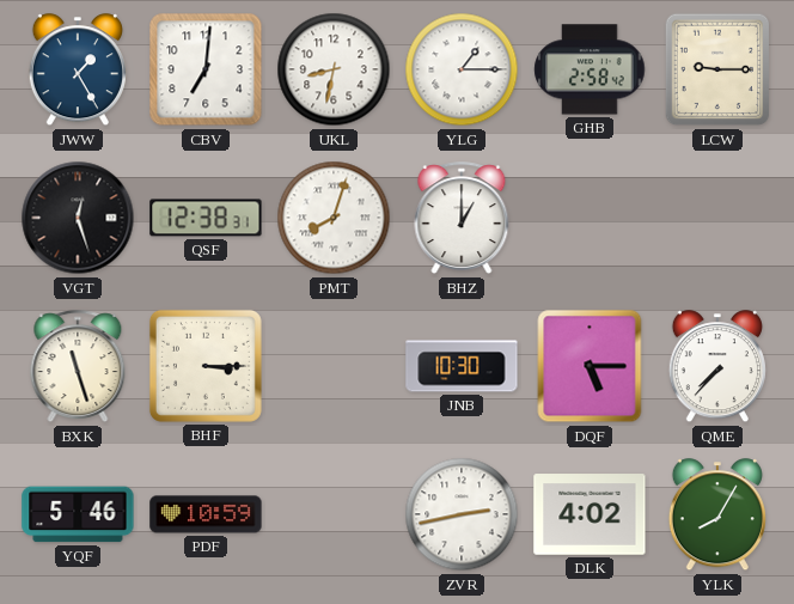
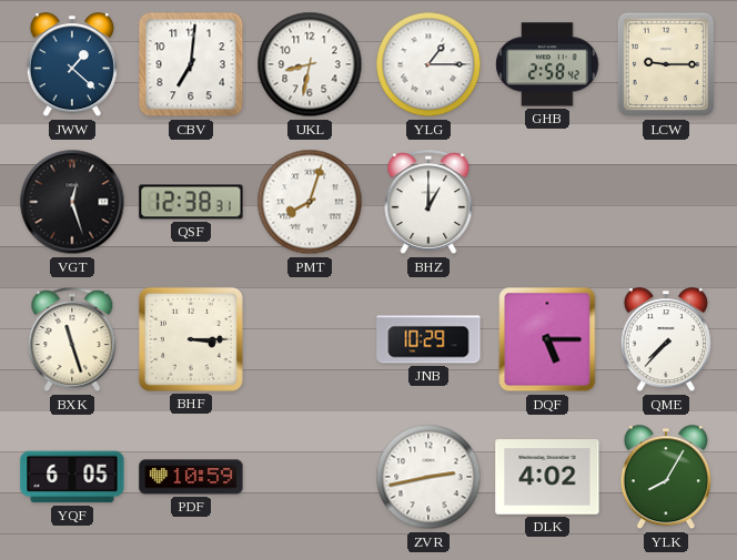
JWW: 1:25 -> 1:22 (72, 65)
JNB: 10:30 -> 10:29 (428, 339)
YQF: 5:46 -> 6:05 (72, 477)
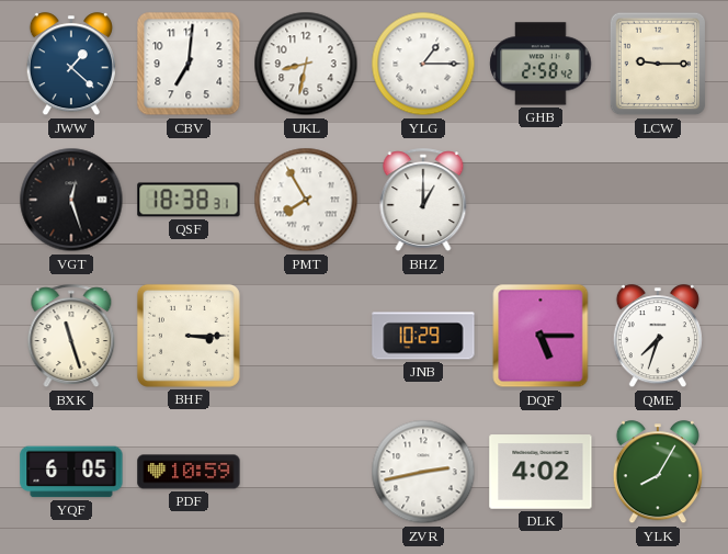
QSF: 12:38 -> 18:38 (189, 200)
PMT: 8:03 -> 7:55 (306, 200)
QME: 7:37 -> 7:33 (658, 337)
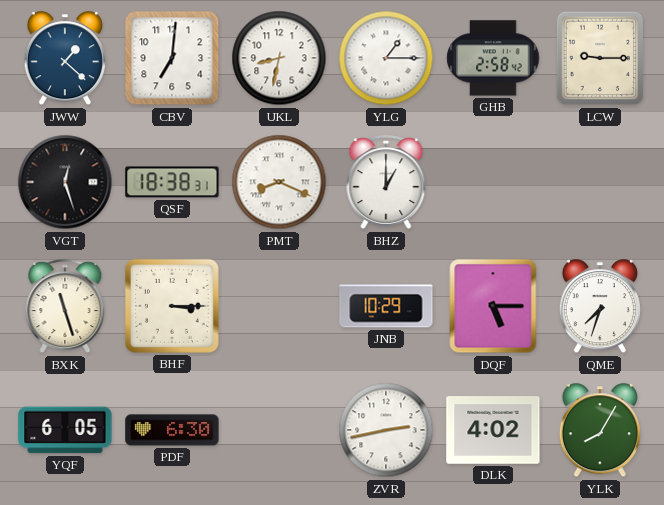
PMT: 7:55 -> 8:19 (279, 182)
PDF: 10:59 -> 6:30 (172, 430)
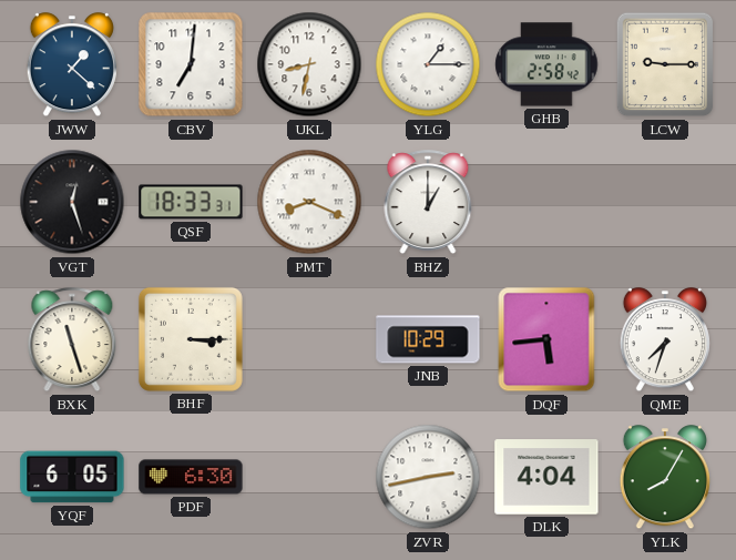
QSF: 18:38 -> 18:33 (191, 202)
DQF: 5:15 -> 5:44 (546, 339)
DLK: 4:02 -> 4:04 (546, 477)
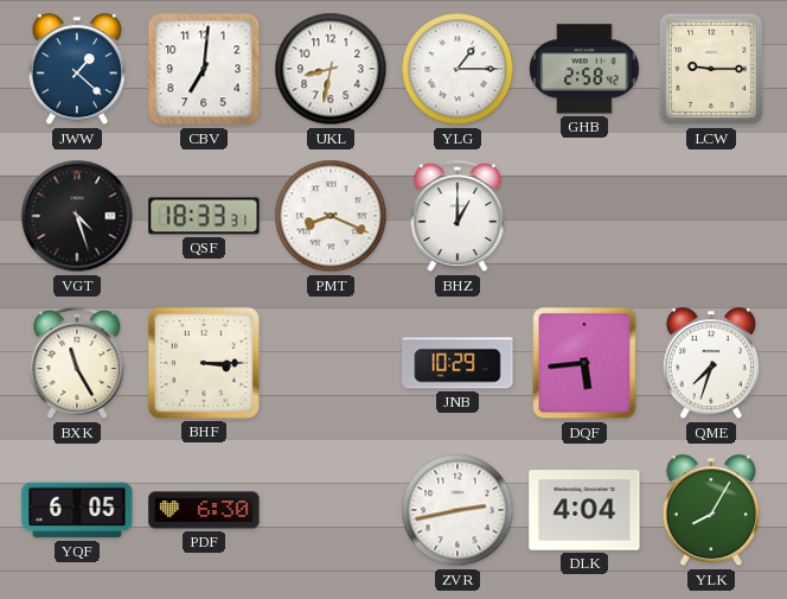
VGT: 12:27 -> 4:27 (77, 216)
BXK: 11:27 -> 11:25 (77, 364)
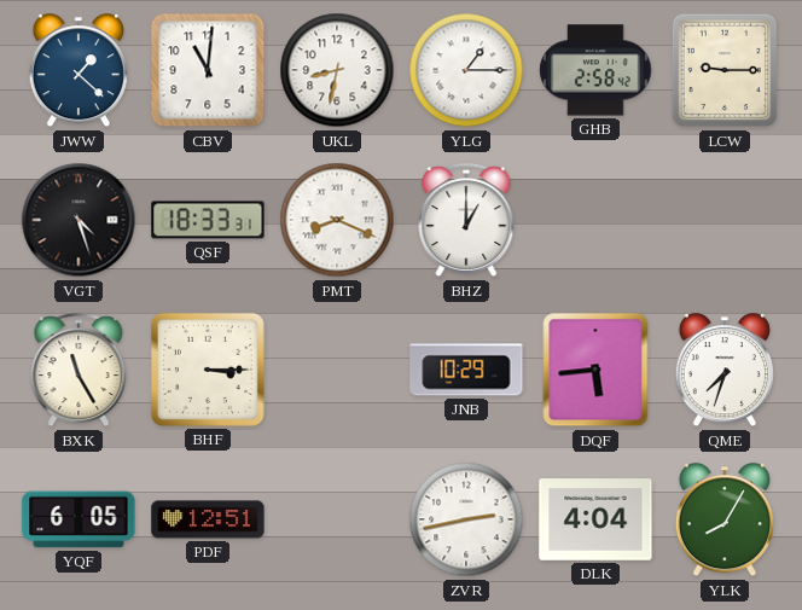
CBV: 7:01 -> 11:01 (208, 70)
PDF: 6:30 -> 12:51 (208, 519)
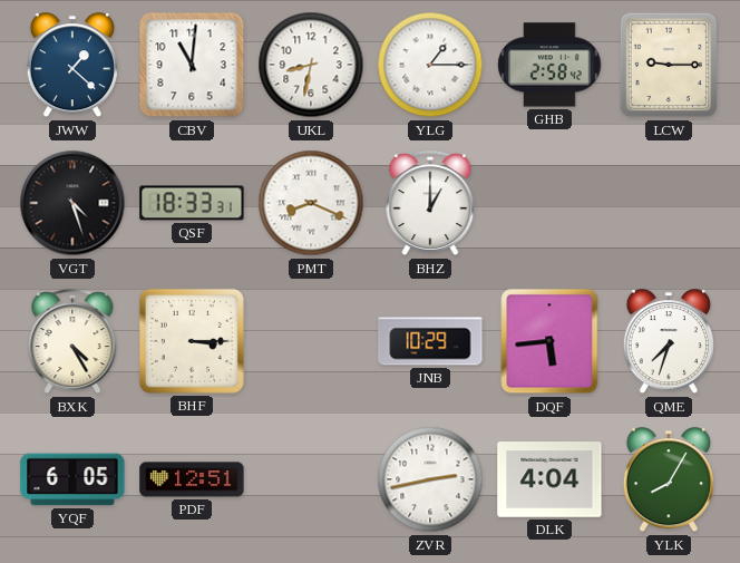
BXK: 11:25 -> 4:25 (72, 342)
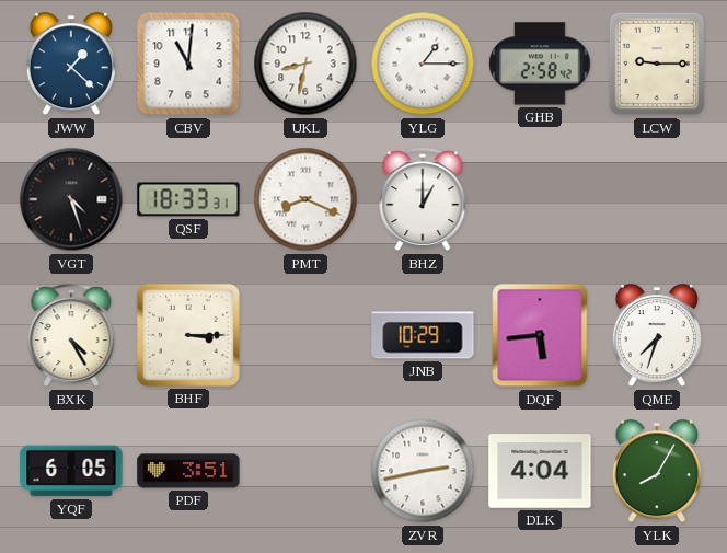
PDF: 12:51 -> 3:51 (188, 471)
